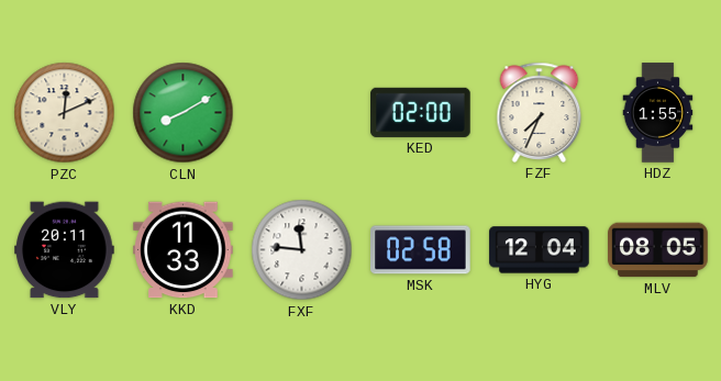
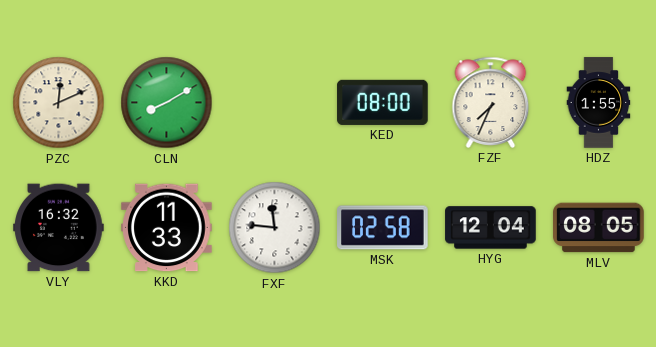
KED: 02:00 -> 08:00 (383, 102)
VLY: 20:11 -> 16:32 (59, 228)
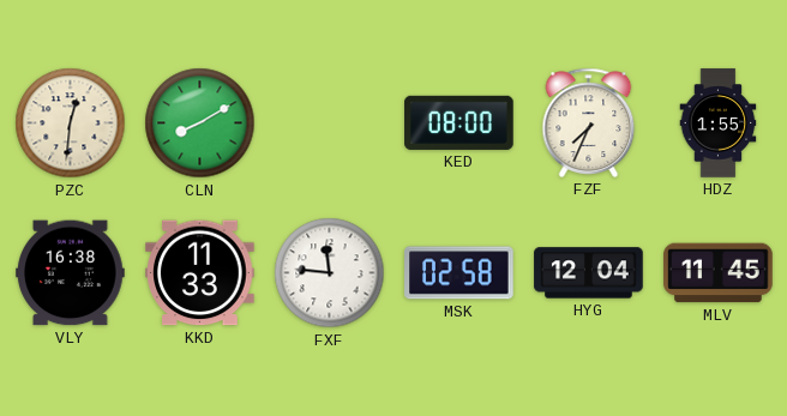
PZC: 12:11 -> 12:31 (71, 123)
VLY: 16:32 -> 16:38 (71, 273)
MLV: 08:05 -> 11:45 (719, 273)
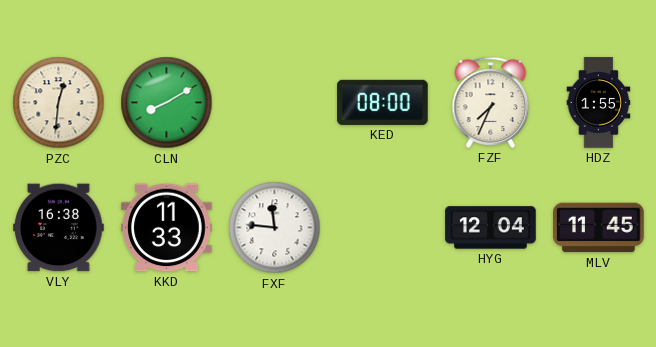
MSK: 02:58 -> none (459, 273)
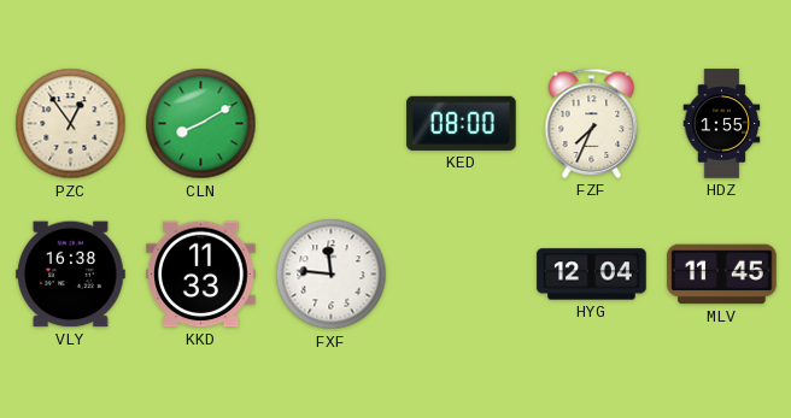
PZC: 12:31 -> 12:54 (71, 124)
